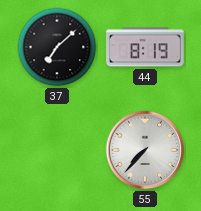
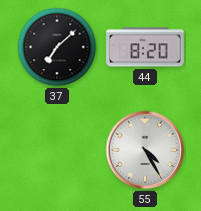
44: 8:19 -> 8:20 (145, 47)
55: 7:37 -> 4:25 (145, 150)
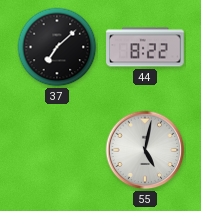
44: 8:20 -> 8:22 (145, 47)
55: 4:25 -> 5:02 (145, 150)
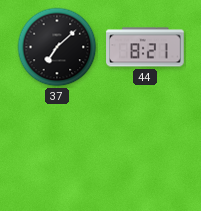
44: 8:22 -> 8:21 (145, 47)
55: 5:02 -> none (145, 150)
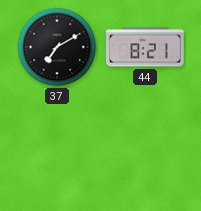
37: 7:08 -> 7:10 (57, 47)
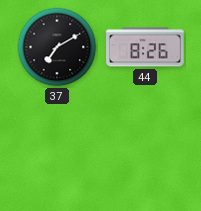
44: 8:21 -> 8:26 (145, 47)
